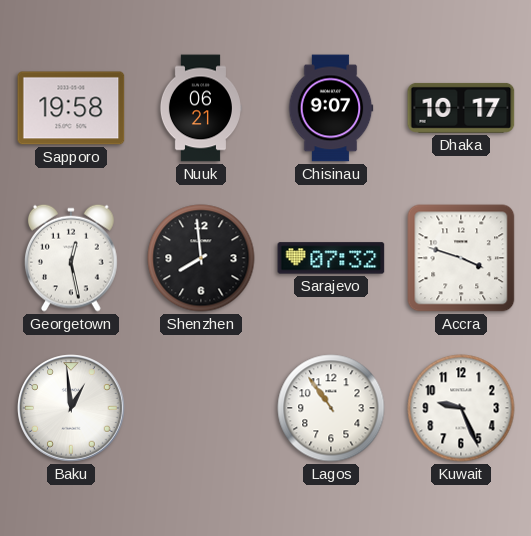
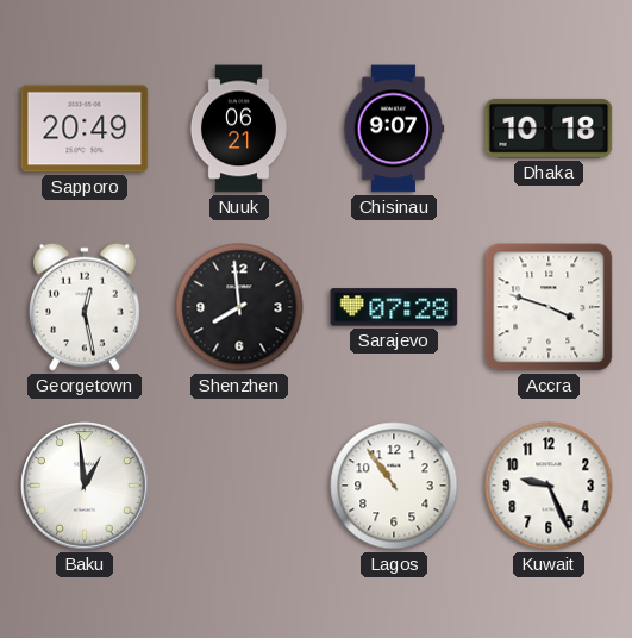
Sapporo: 19:58 -> 20:49 (85, 129)
Dhaka: 10:17 -> 10:18 (549, 129)
Sarajevo: 07:32 -> 07:28 (394, 307)
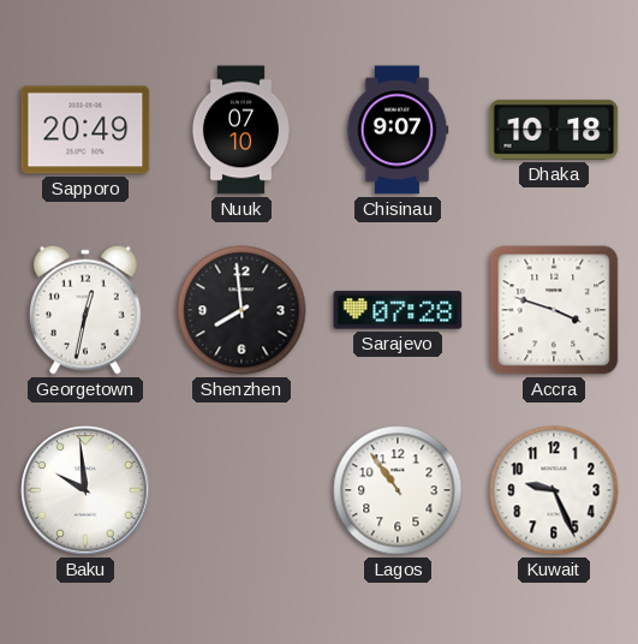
Nuuk: 06:21 -> 07:10 (240, 130)
Georgetown: 12:28 -> 12:32 (85, 310)
Baku: 12:59 -> 9:59 (85, 490)
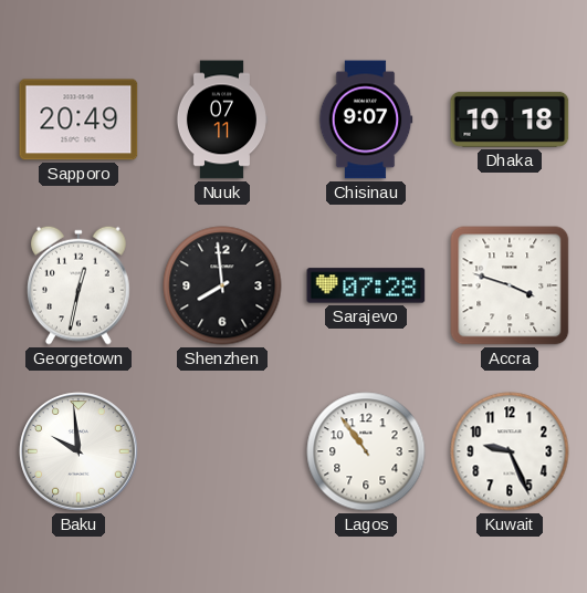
Nuuk: 07:10 -> 07:11 (221, 119)
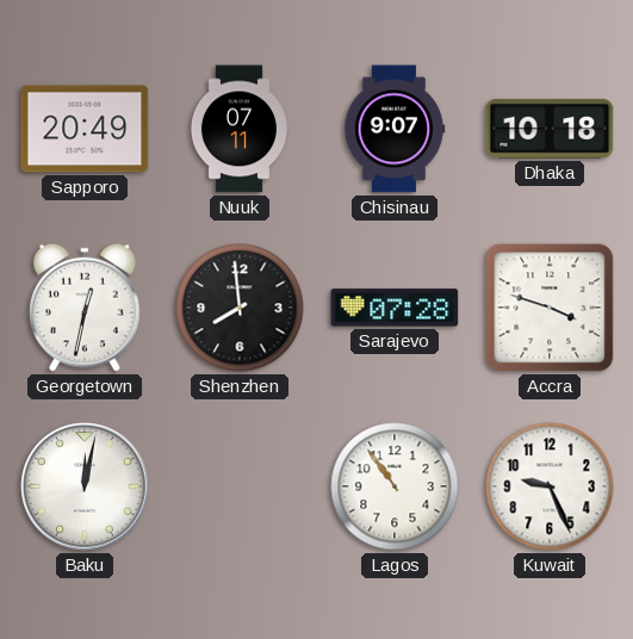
Baku: 9:59 -> 12:02 (85, 486)
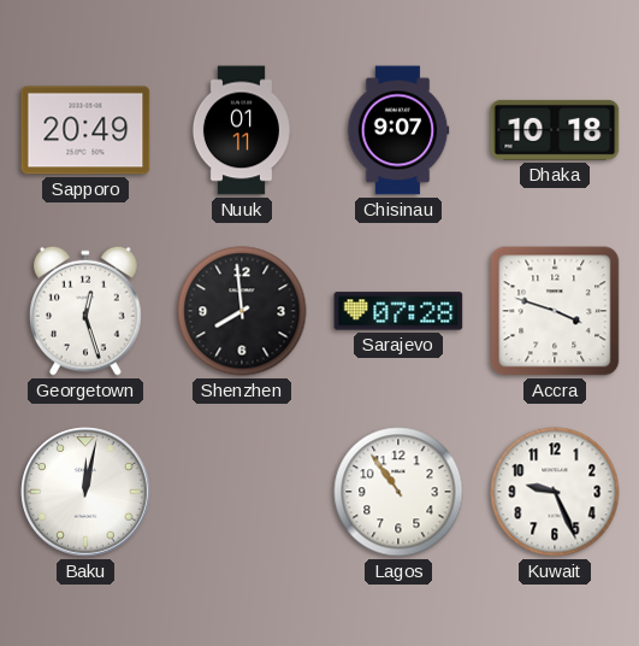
Nuuk: 07:11 -> 01:11 (241, 130)
Georgetown: 12:32 -> 12:27 (85, 311)
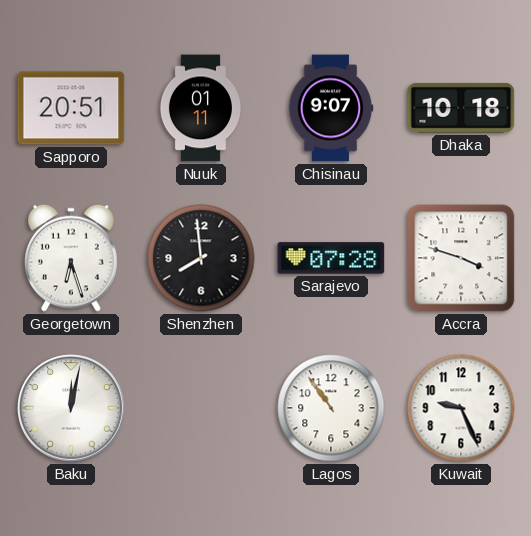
Sapporo: 20:49 -> 20:51 (71, 108)
Georgetown: 12:27 -> 6:27 (71, 258)
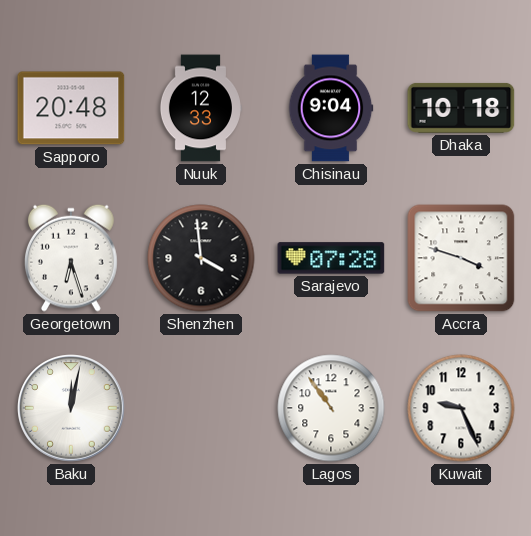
Sapporo: 20:51 -> 20:48 (71, 108)
Nuuk: 01:11 -> 12:33 (200, 108)
Chisinau: 9:07 -> 9:04 (331, 108)
Shenzhen: 7:59 -> 3:59 (201, 258)
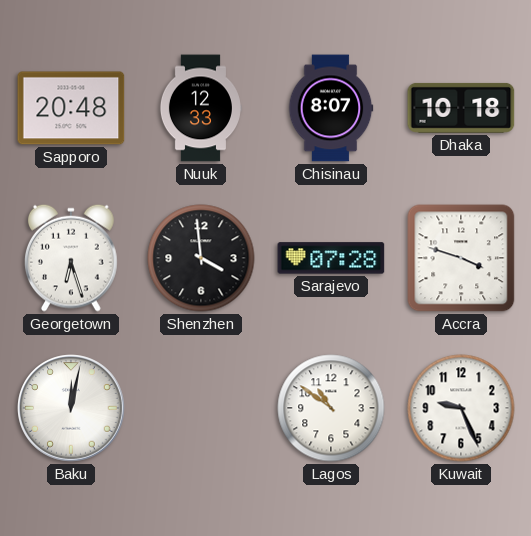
Chisinau: 9:04 -> 8:07 (331, 108)
Lagos: 10:54 -> 10:51 (331, 408)
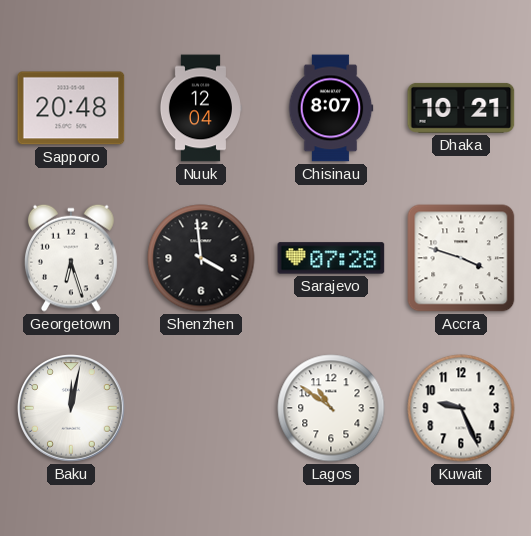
Nuuk: 12:33 -> 12:04 (200, 108)
Dhaka: 10:18 -> 10:21 (461, 108)
